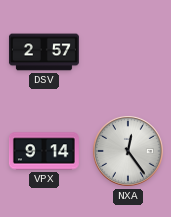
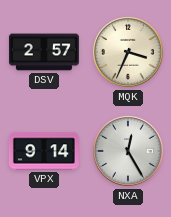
MQK: none -> 3:34 (129, 53)
NXA: 12:24 -> 12:25 (129, 152)
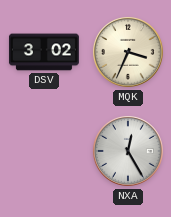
DSV: 2:57 -> 3:02 (44, 52)
VPX: 9:14 -> none (44, 151)
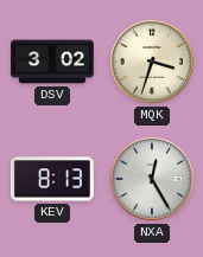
MQK: 3:34 -> 3:33 (153, 63)
KEV: none -> 8:13 (52, 179)
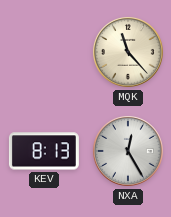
DSV: 3:02 -> none (52, 62)
MQK: 3:33 -> 11:23 (129, 53)
